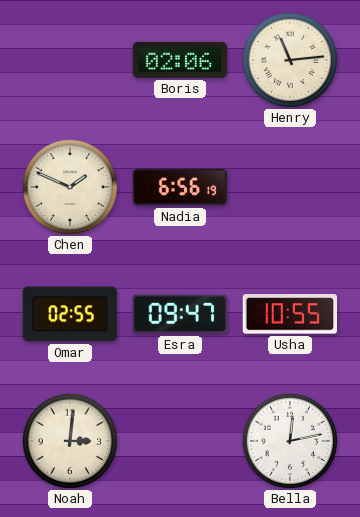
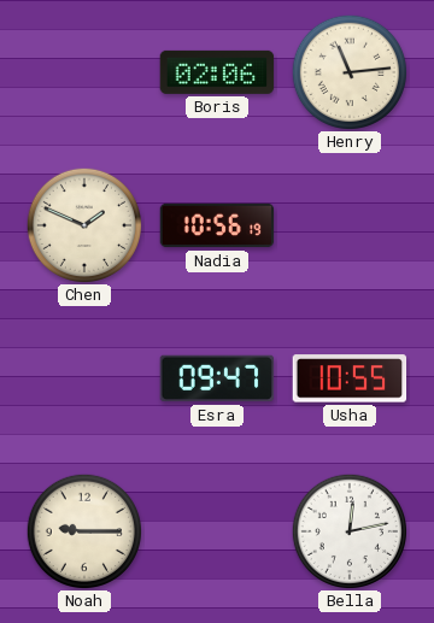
Nadia: 6:56 -> 10:56 (217, 225)
Omar: 02:55 -> none (70, 314)
Noah: 3:01 -> 9:15 (83, 530)
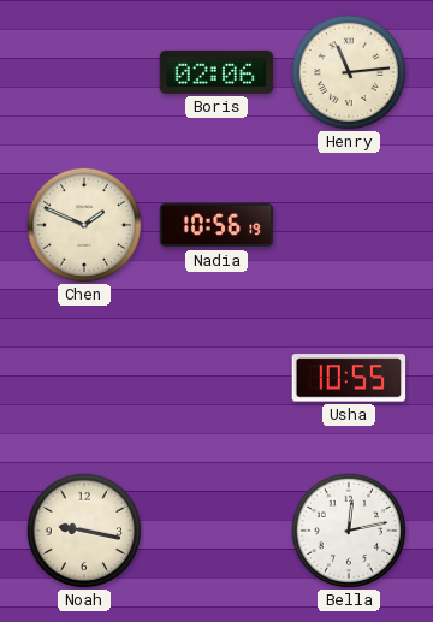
Esra: 09:47 -> none (217, 378)
Noah: 9:15 -> 9:17 (83, 529)
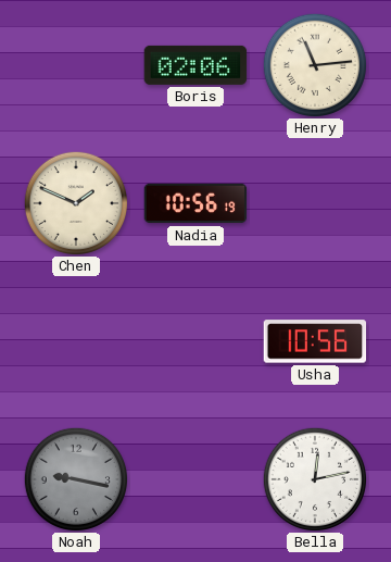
Usha: 10:55 -> 10:56 (315, 341)
Noah dial: cream -> grey (75, 478)
